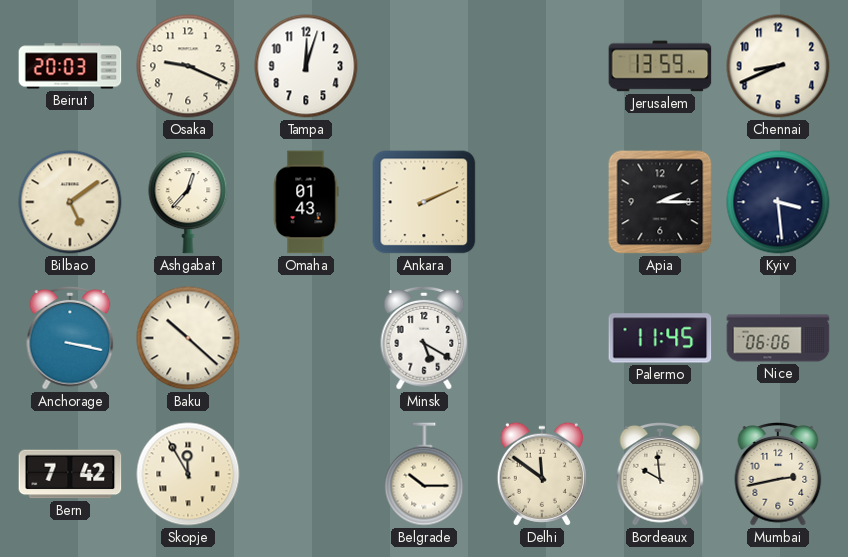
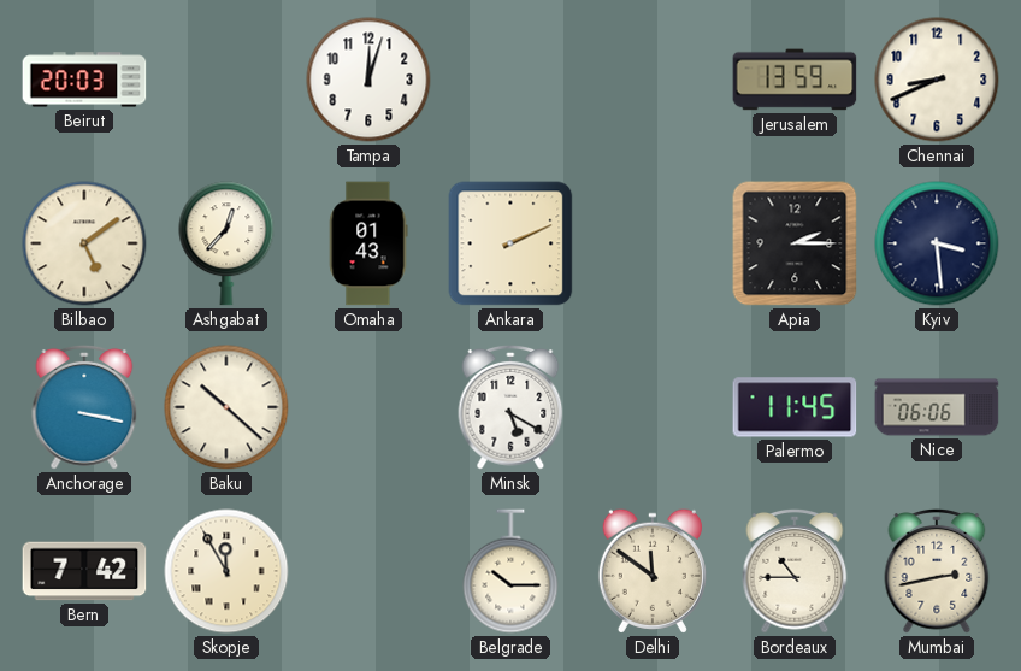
Osaka: 9:19 -> none (188, 66)
Bordeaux: 9:59 -> 10:45 (795, 572)
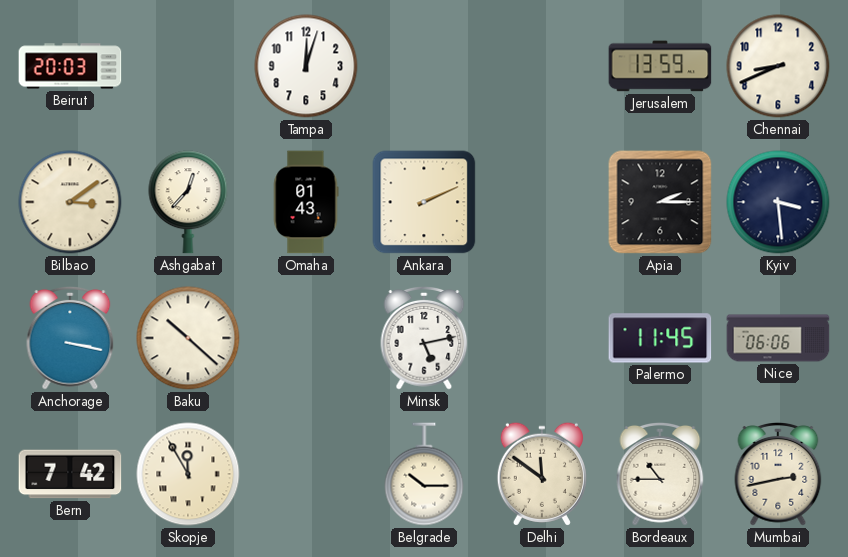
Bilbao: 5:09 -> 3:09 (70, 202)
Minsk: 5:20 -> 5:13 (424, 339)
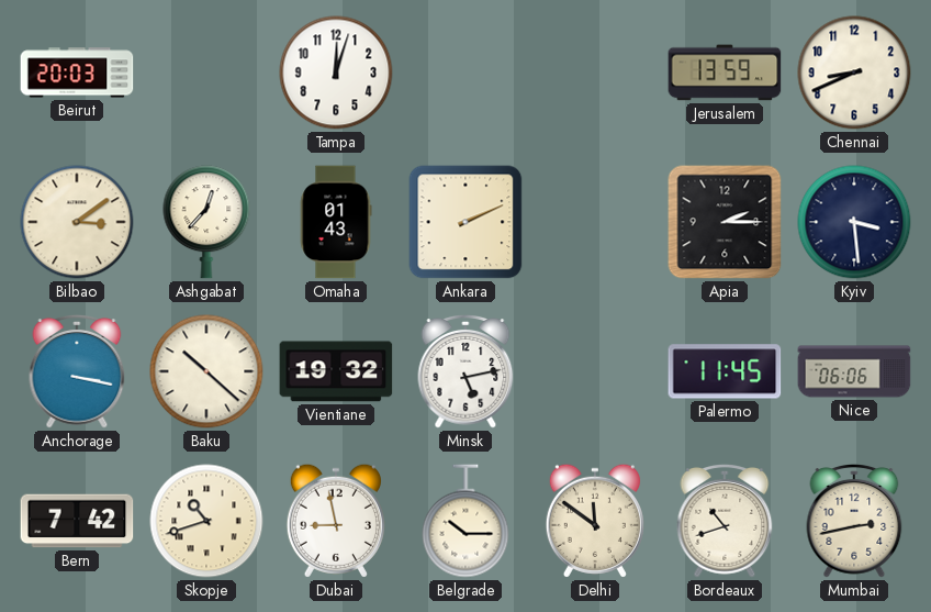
Vientiane: none -> 19:32 (336, 371)
Skopje: 11:55 -> 10:42 (206, 521)
Dubai: none -> 8:58 (336, 521)
Bordeaux: 10:45 -> 10:42 (725, 522)
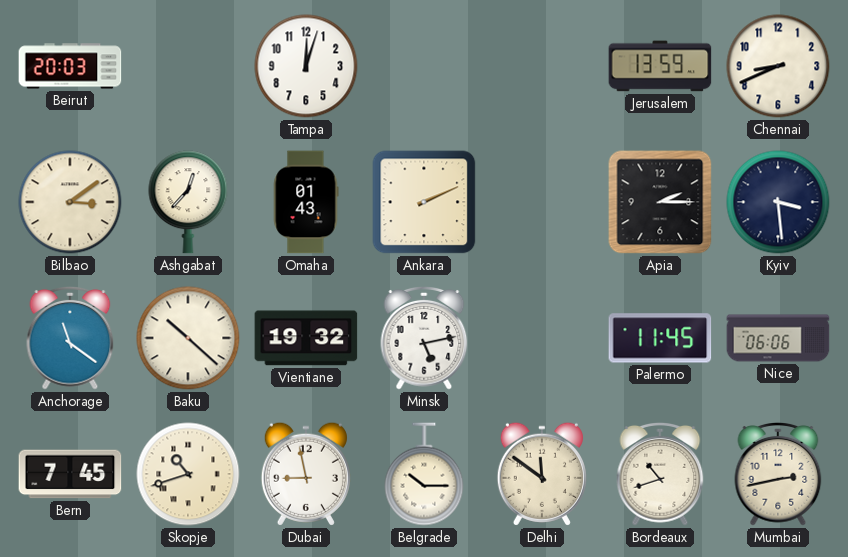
Anchorage: 3:17 -> 11:21 (70, 339)
Bern: 7:42 -> 7:45 (70, 474)
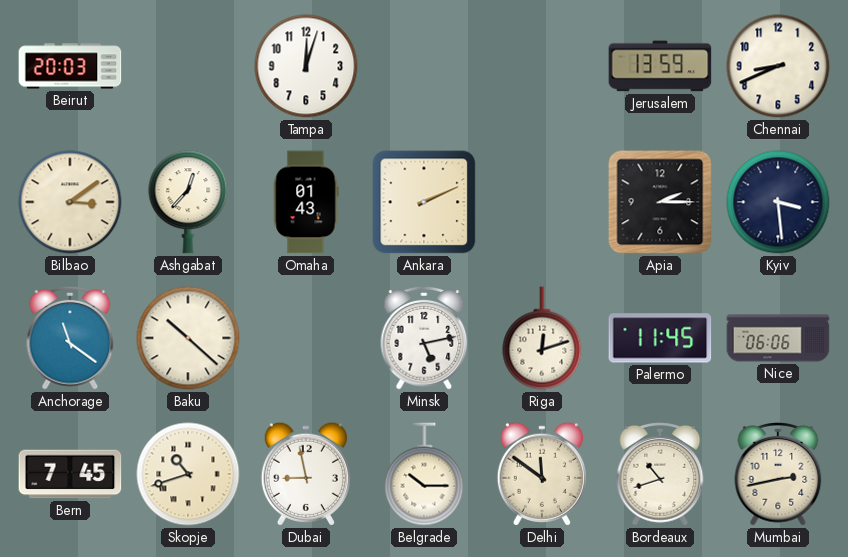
Vientiane: 19:32 -> none (306, 338)
Riga: none -> 12:12 (542, 338)
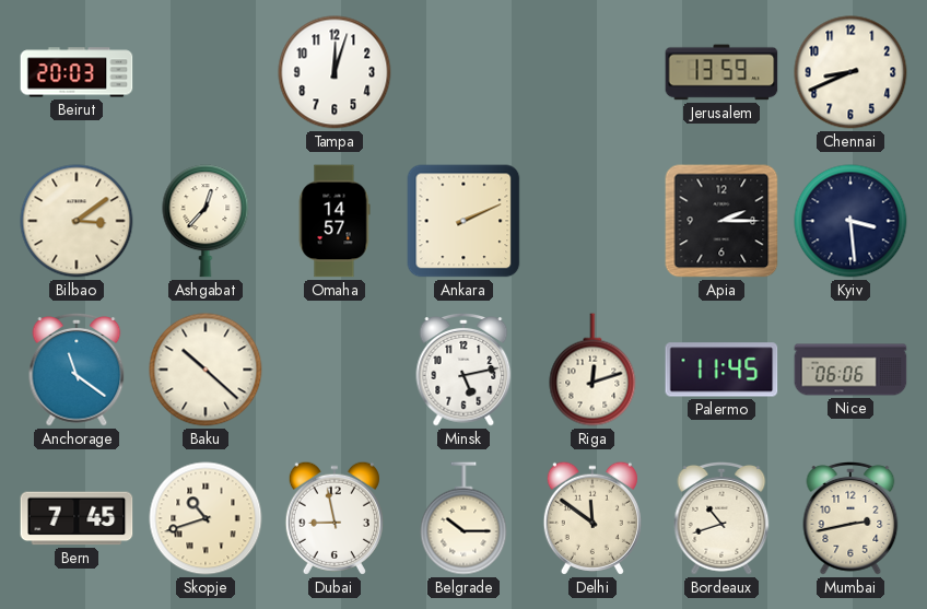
Omaha: 01:43 -> 14:57 (335, 221)
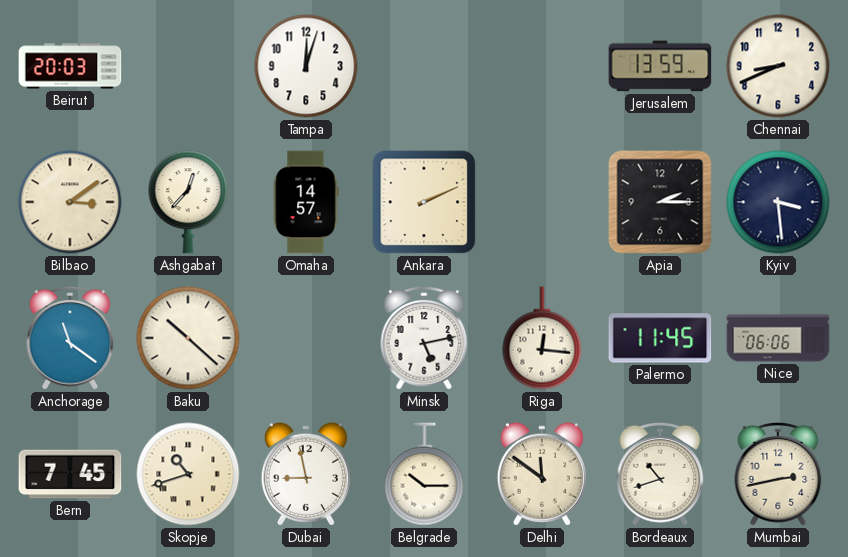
Riga: 12:12 -> 12:16 (542, 338)
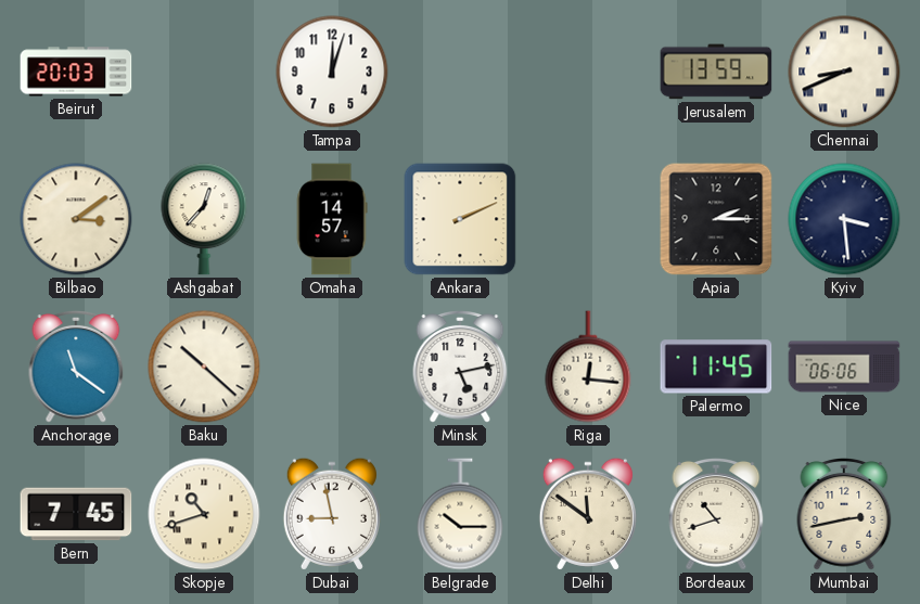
Chennai numerals: Arabic -> Roman (844, 72)
